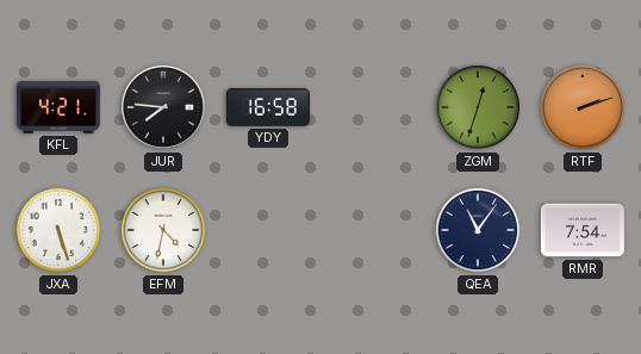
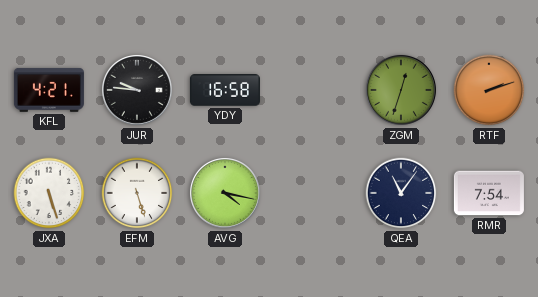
JUR: 7:46 -> 9:46 (137, 90)
EFM: 4:32 -> 5:27 (137, 193)
AVG: none -> 4:17 (225, 193)
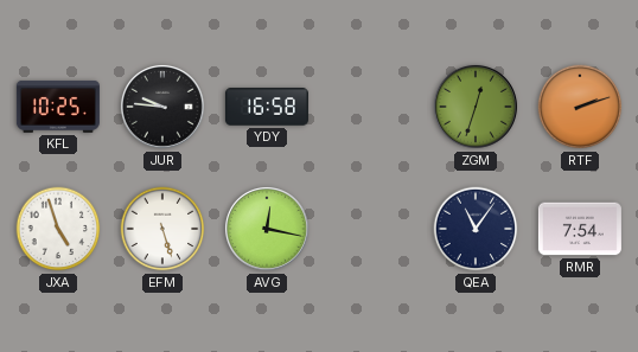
KFL: 4:21 -> 10:25 (58, 107)
JXA: 5:27 -> 4:57 (58, 229)
AVG: 4:17 -> 12:17 (267, 229)
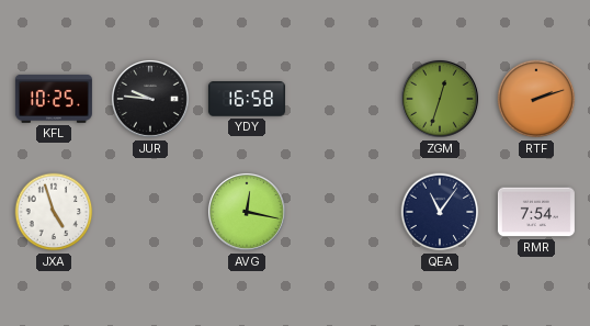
EFM: 5:27 -> none (162, 229)
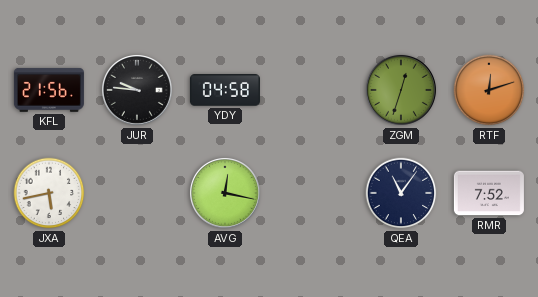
KFL: 10:25 -> 21:56 (49, 90)
YDY: 16:58 -> 04:58 (225, 90)
RTF: 2:12 -> 12:12 (489, 90)
JXA: 4:57 -> 5:43 (49, 193)
RMR: 7:54 -> 7:52 (489, 193)
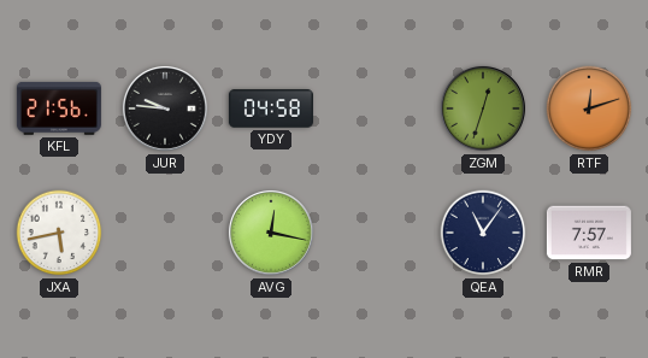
RMR: 7:52 -> 7:57 (589, 233)
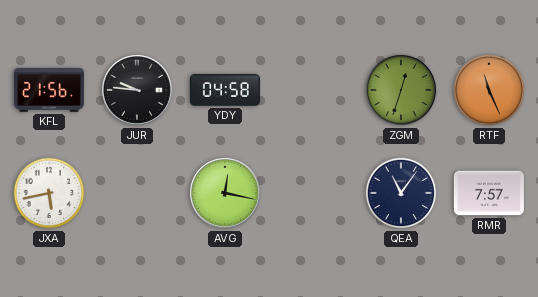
RTF: 12:12 -> 11:26 (489, 90)
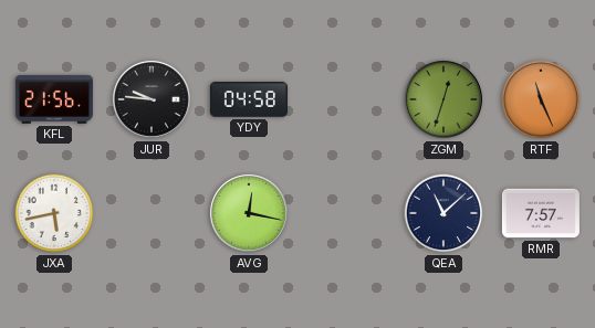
QEA: 11:06 -> 11:08 (443, 213)
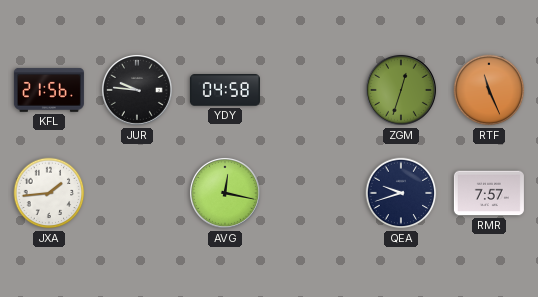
JXA: 5:43 -> 1:44 (49, 193)
QEA: 11:08 -> 9:42 (401, 193)
